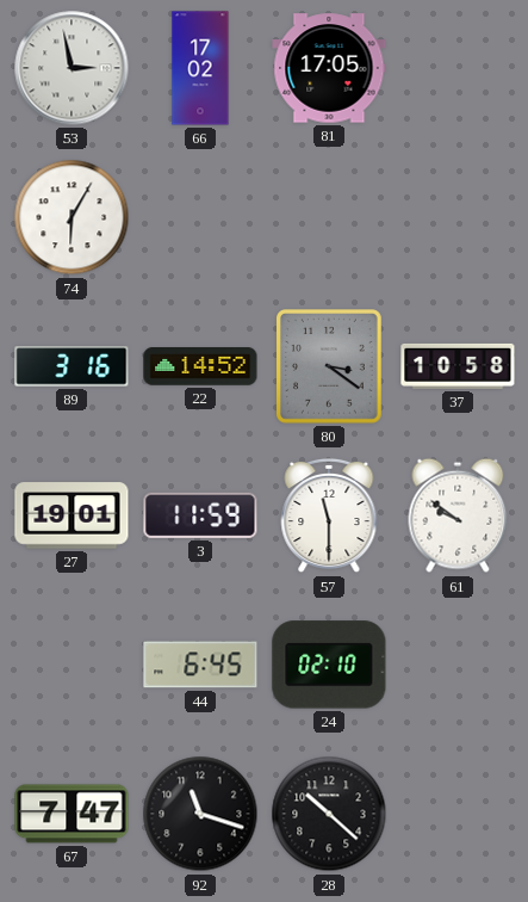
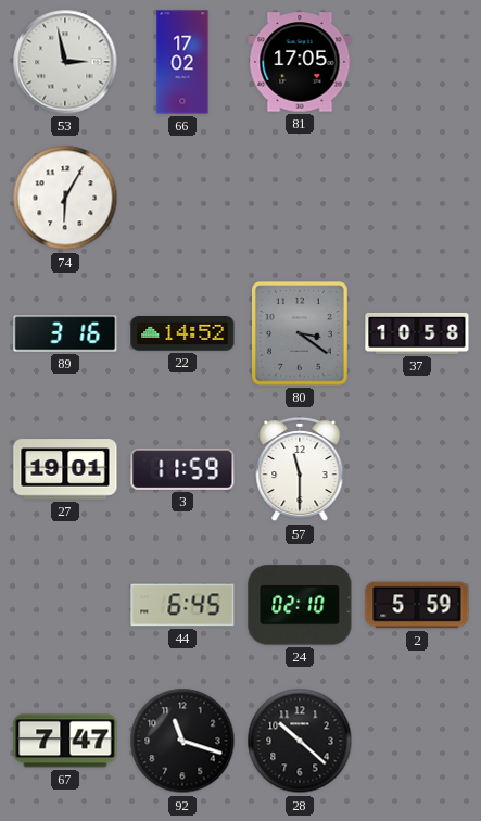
61: 9:51 -> none (458, 515)
2: none -> 5:59 (417, 605)
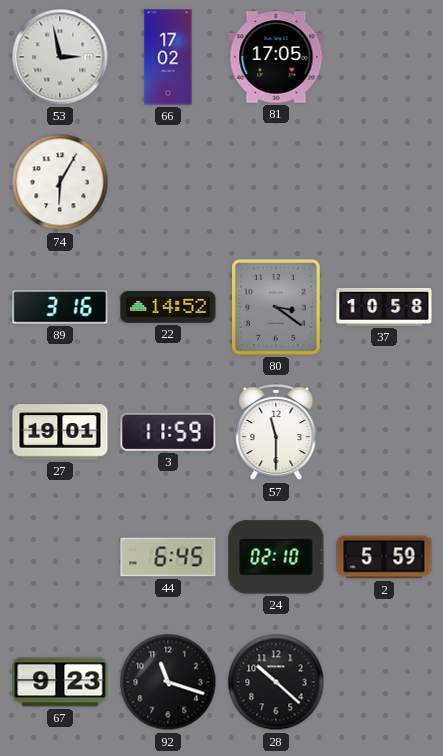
67: 7:47 -> 9:23 (60, 682)
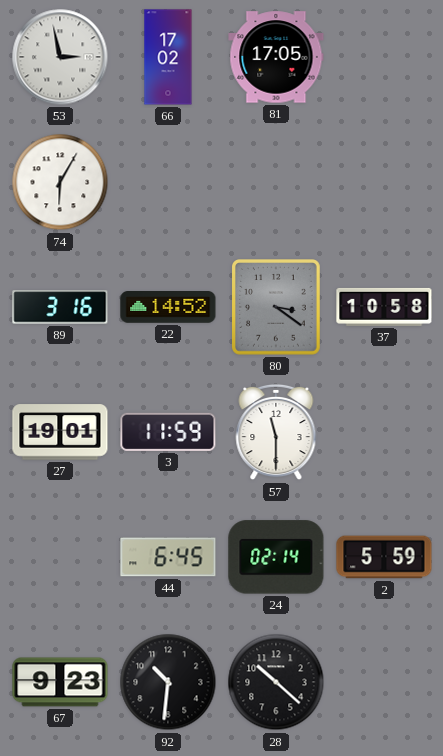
24: 02:10 -> 02:14 (276, 557)
92: 11:18 -> 10:31 (168, 682)
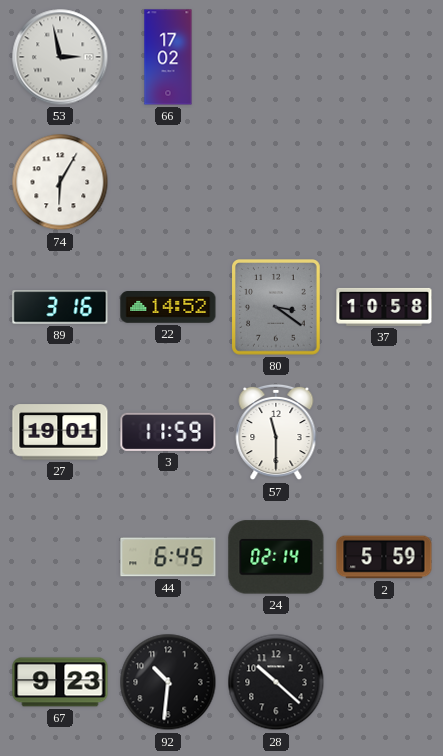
81: 17:05 -> none (276, 57)
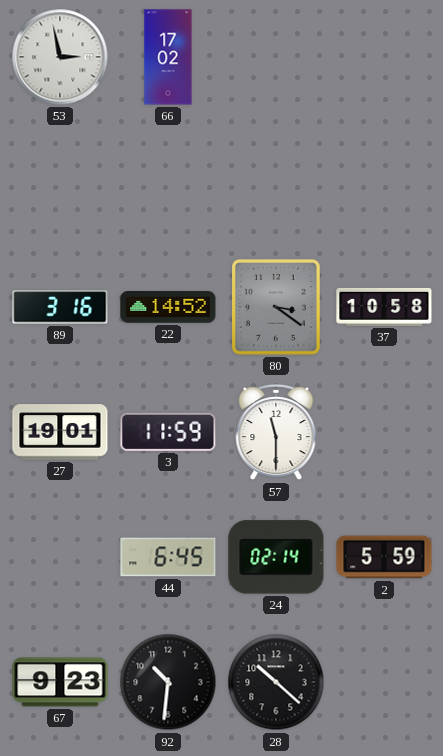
74: 6:05 -> none (60, 182)
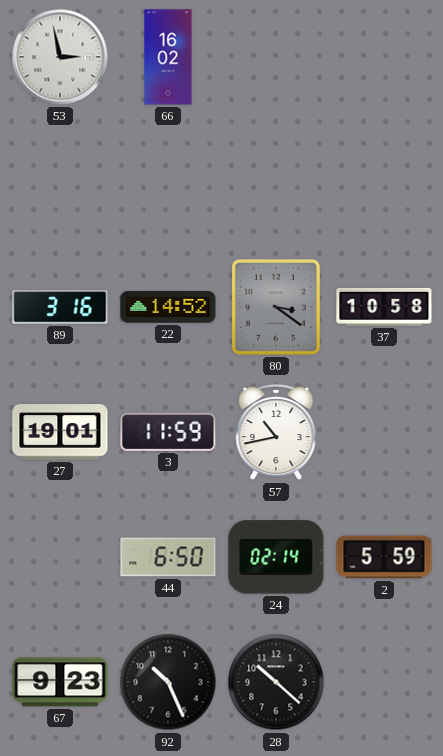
66: 17:02 -> 16:02 (168, 57)
57: 11:30 -> 10:43 (276, 432)
44: 6:45 -> 6:50 (168, 557)
92: 10:31 -> 10:26 (168, 682)
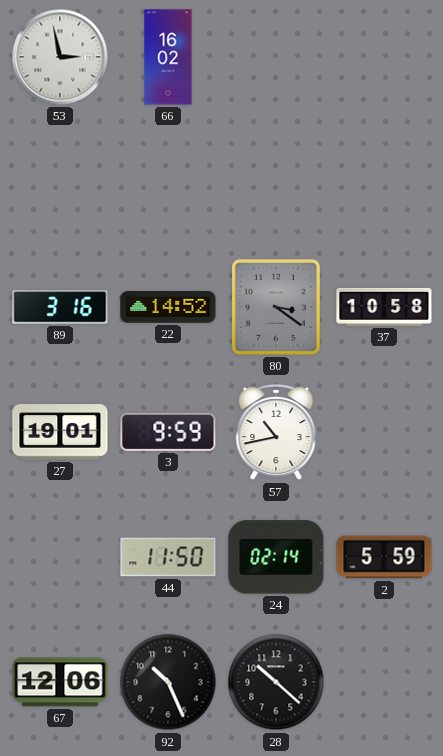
3: 11:59 -> 9:59 (168, 432)
44: 6:50 -> 11:50 (168, 557)
67: 9:23 -> 12:06 (60, 682)
